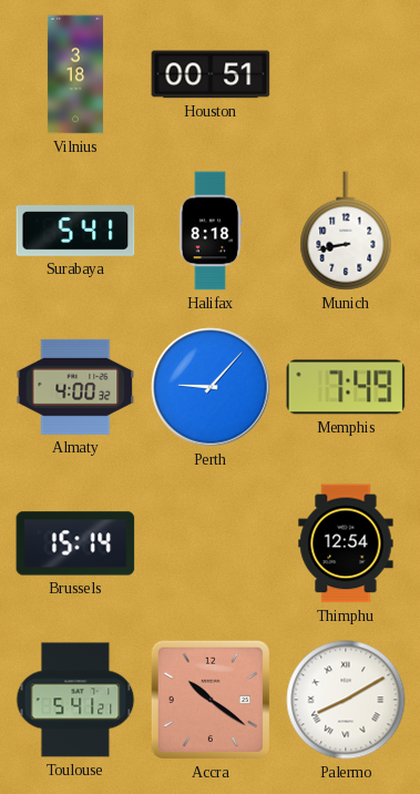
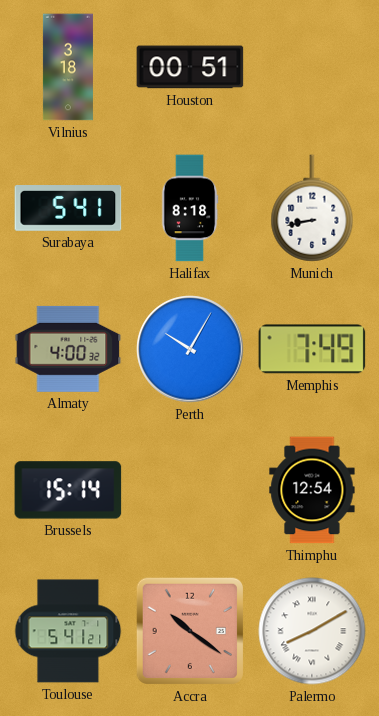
Perth: 9:07 -> 10:05 (190, 349)
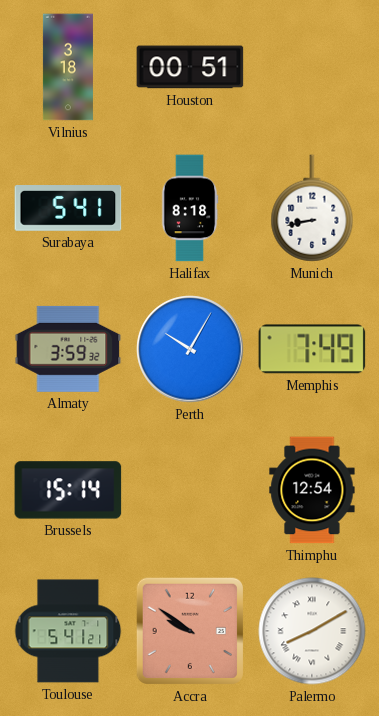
Almaty: 4:00 -> 3:59 (68, 349)
Accra: 10:21 -> 9:51 (190, 631)
